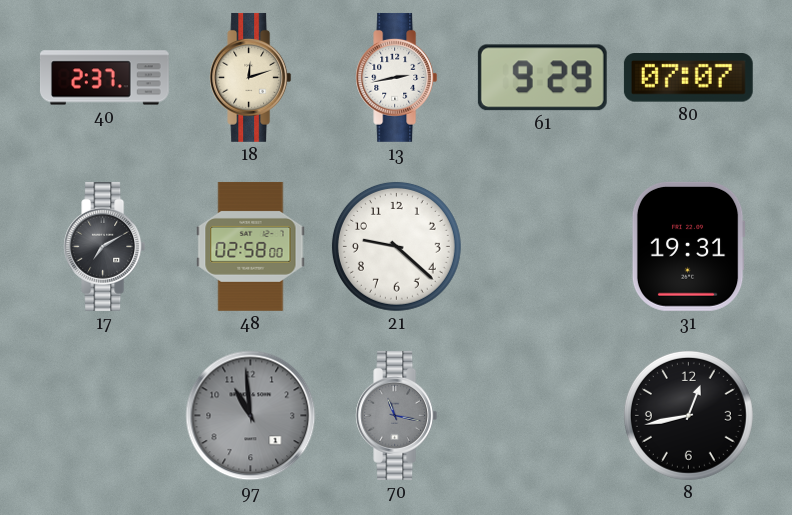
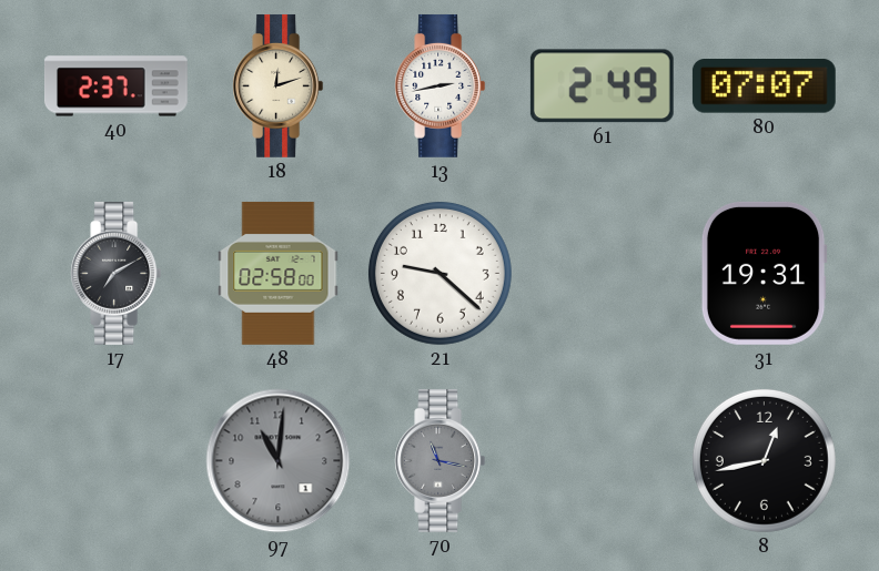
61: 9:29 -> 2:49 (602, 86)
97: 10:59 -> 11:01 (279, 461)
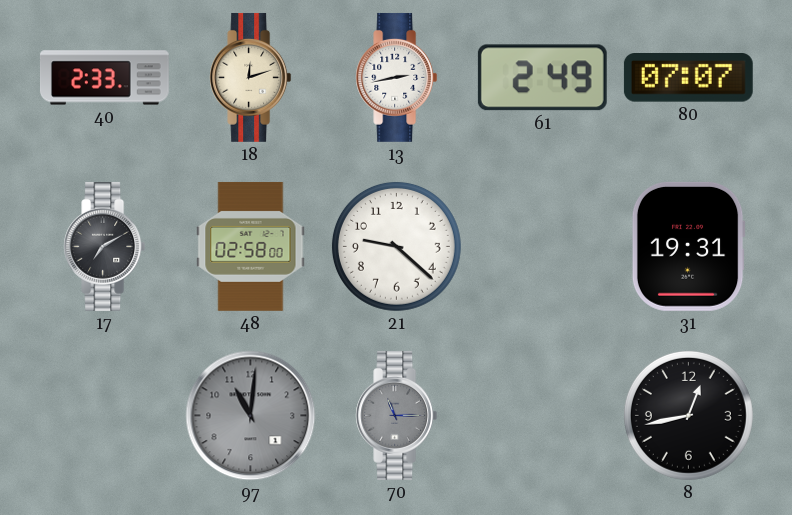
40: 2:37 -> 2:33 (104, 78)
70: 11:17 -> 11:15 (397, 415)
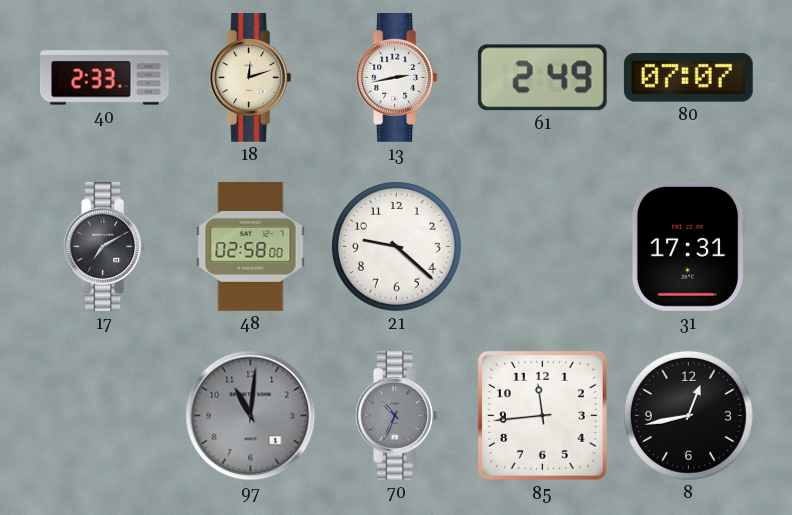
31: 19:31 -> 17:31 (688, 246)
70: 11:15 -> 10:34 (397, 415)
85: none -> 11:44 (542, 415)
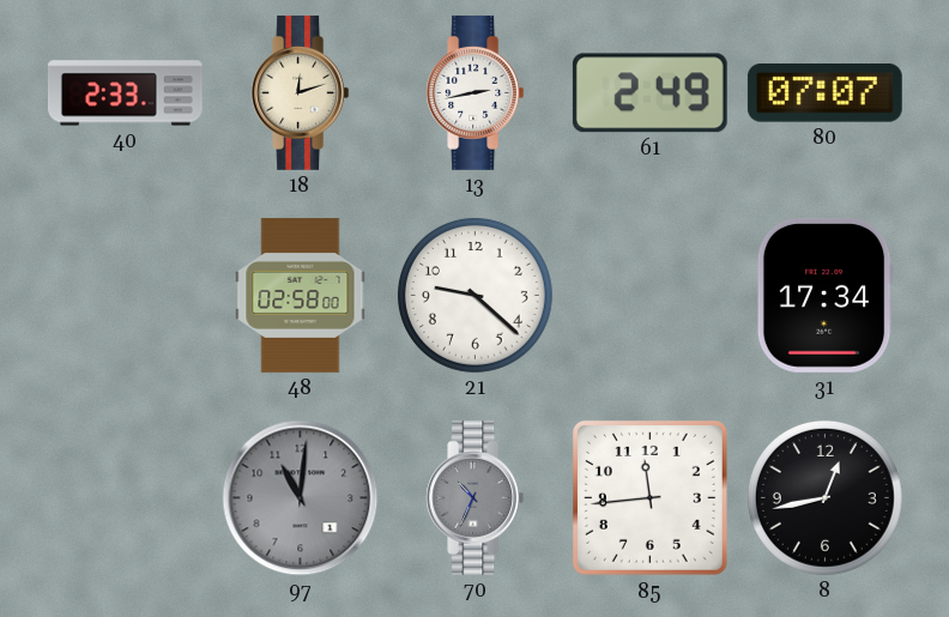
17: 7:10 -> none (105, 246)
31: 17:31 -> 17:34 (824, 295)
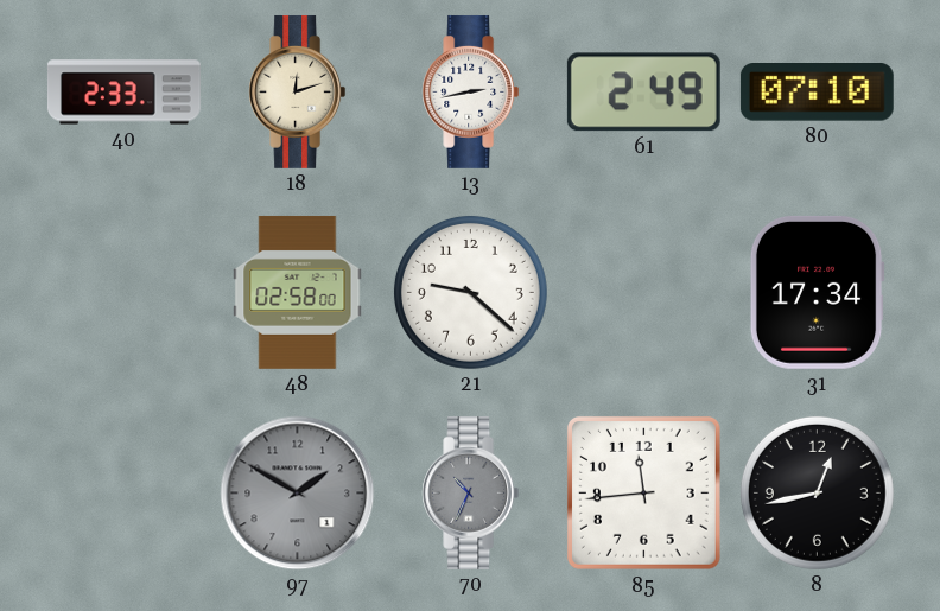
80: 07:07 -> 07:10 (817, 93)
97: 11:01 -> 1:50 (298, 494)
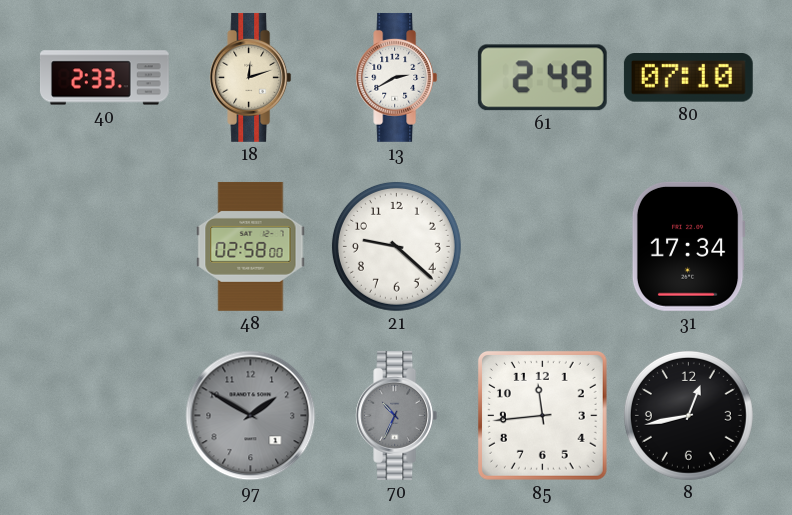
13: 2:43 -> 2:40 (397, 77)
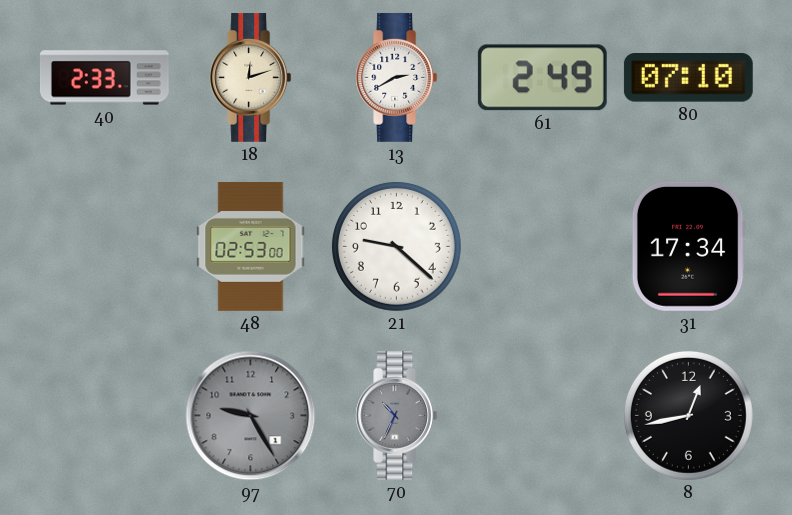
48: 02:58 -> 02:53 (251, 247)
97: 1:50 -> 9:25 (251, 416)
85: 11:44 -> none (542, 415)
